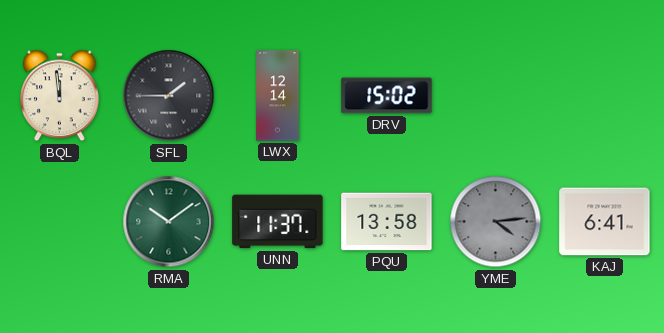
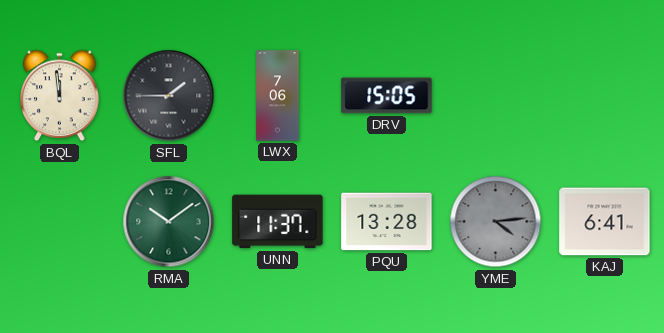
LWX: 12:14 -> 7:06 (278, 96)
DRV: 15:02 -> 15:05 (387, 96)
PQU: 13:58 -> 13:28 (387, 222)
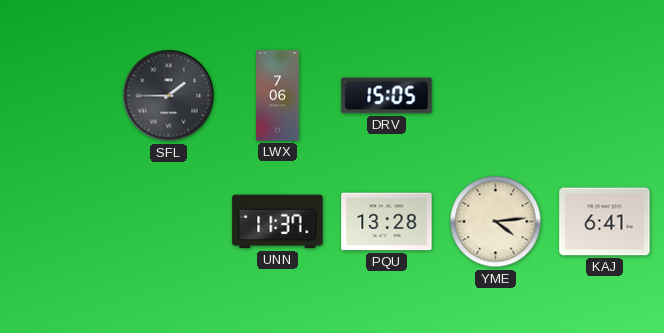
BQL: 11:59 -> none (60, 96)
RMA: 10:09 -> none (169, 222)
YME dial: grey -> cream (496, 222)
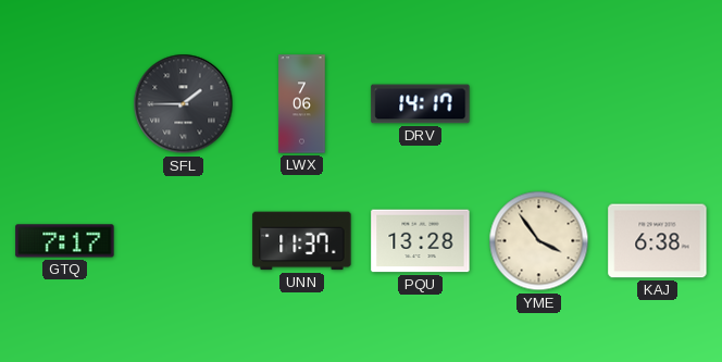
DRV: 15:05 -> 14:17 (421, 104)
GTQ: none -> 7:17 (65, 241)
YME: 4:14 -> 3:54 (539, 241)
KAJ: 6:41 -> 6:38 (658, 241)
